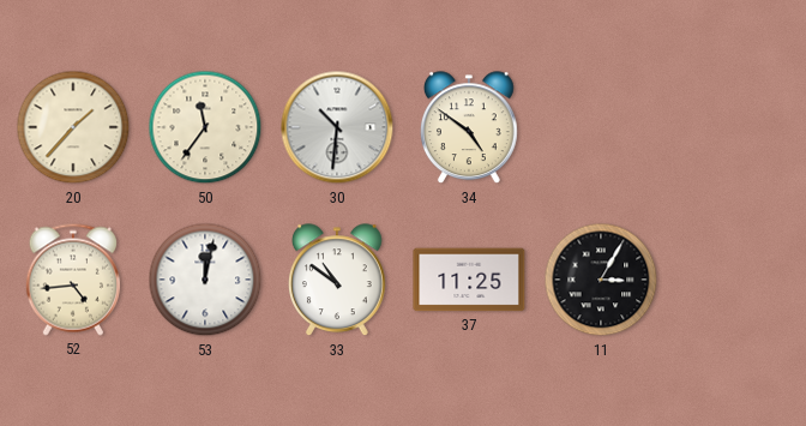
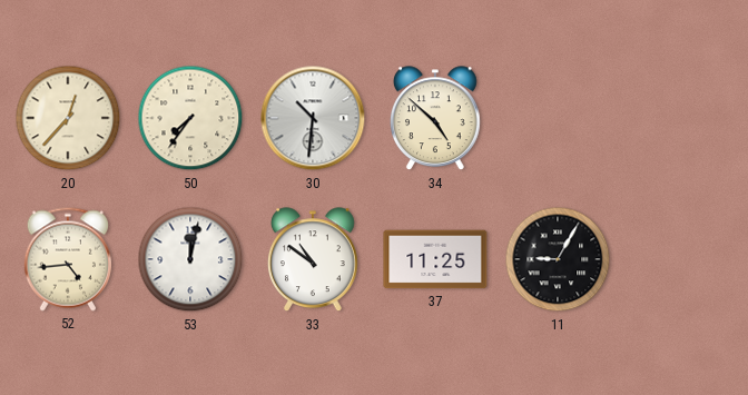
20: 1:37 -> 12:37 (68, 118)
50: 11:36 -> 7:36 (190, 118)
34: 4:51 -> 4:52 (436, 119)
11: 3:05 -> 9:05 (558, 259)
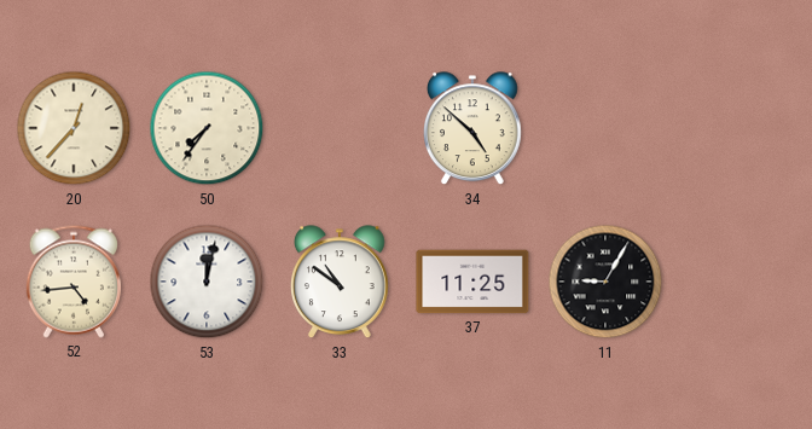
30: 10:31 -> none (313, 118)
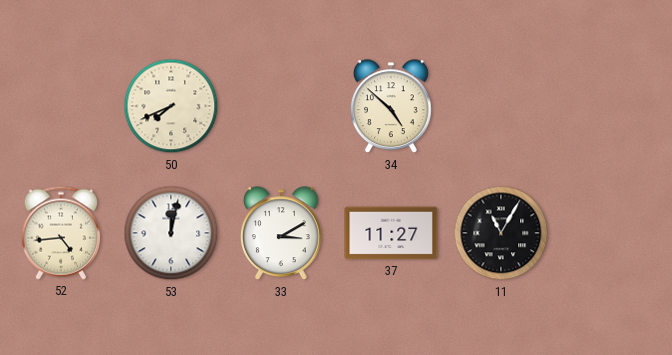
20: 12:37 -> none (74, 128)
50: 7:36 -> 7:41 (171, 106)
33: 10:51 -> 3:10 (282, 234)
37: 11:25 -> 11:27 (391, 233)
11: 9:05 -> 11:05 (501, 233)
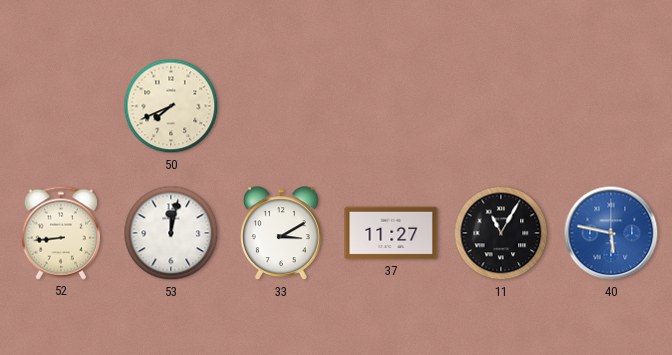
34: 4:52 -> none (392, 107)
52: 4:44 -> 8:44 (60, 233)
40: none -> 5:47 (611, 233)
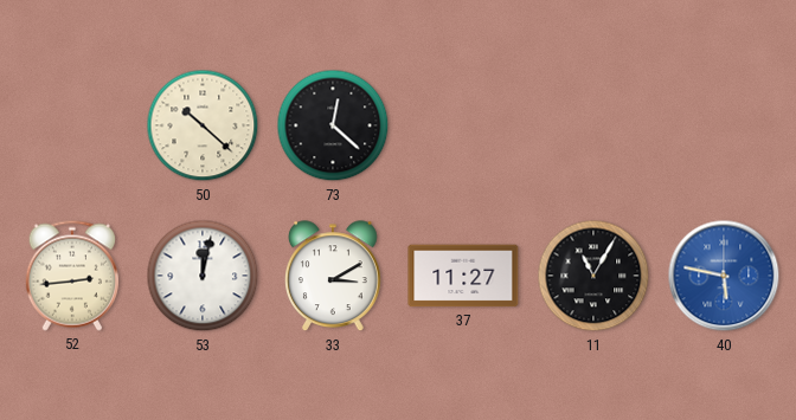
50: 7:41 -> 10:22 (203, 125)
73: none -> 12:22 (333, 125)
52: 8:44 -> 2:44 (71, 276)
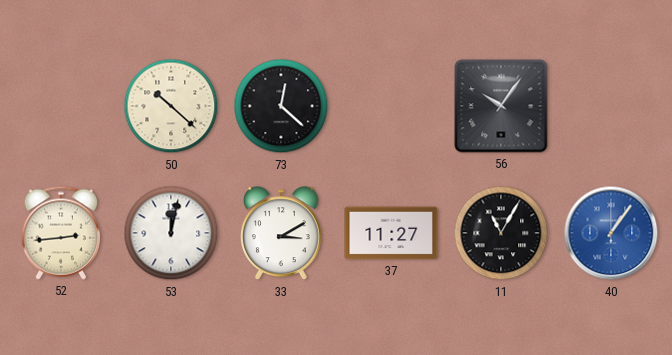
56: none -> 10:06 (501, 106)
40: 5:47 -> 1:06 (611, 233)
